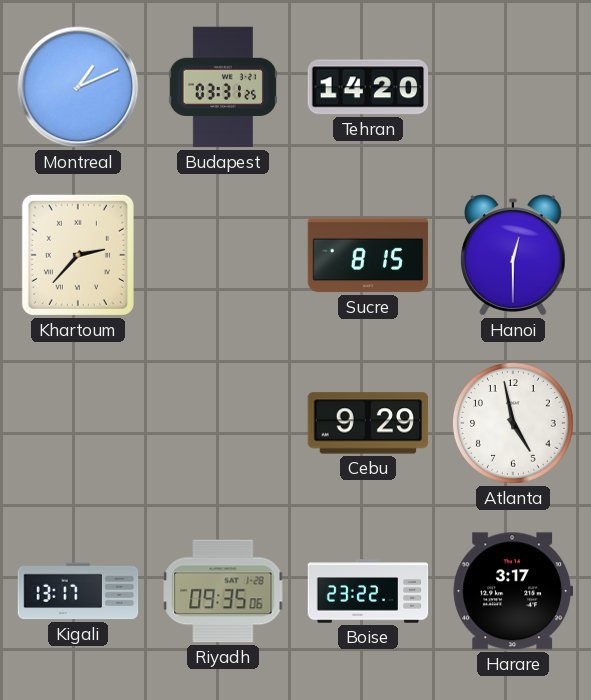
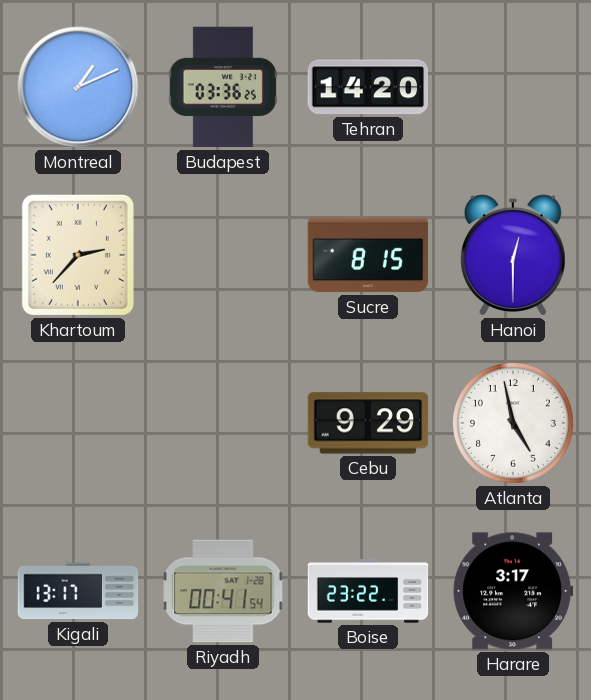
Budapest: 03:31 -> 03:36 (223, 87)
Riyadh: 09:35 -> 00:41 (223, 591)
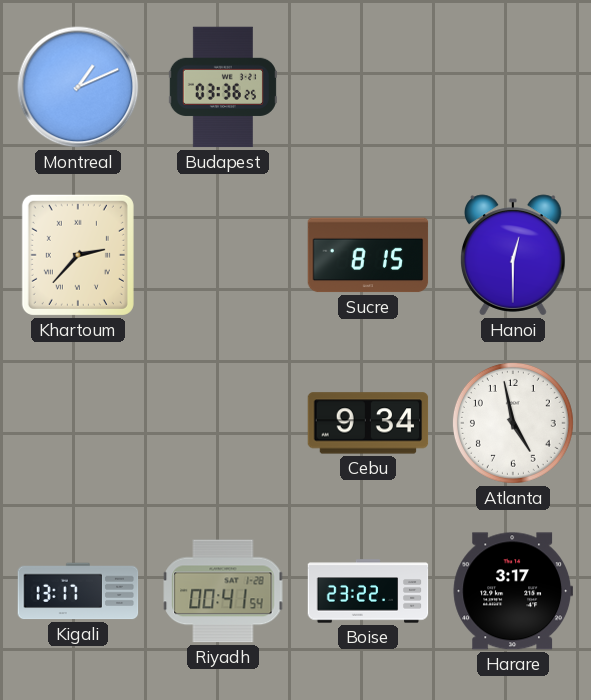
Tehran: 14:20 -> none (368, 87)
Cebu: 9:29 -> 9:34 (368, 423)
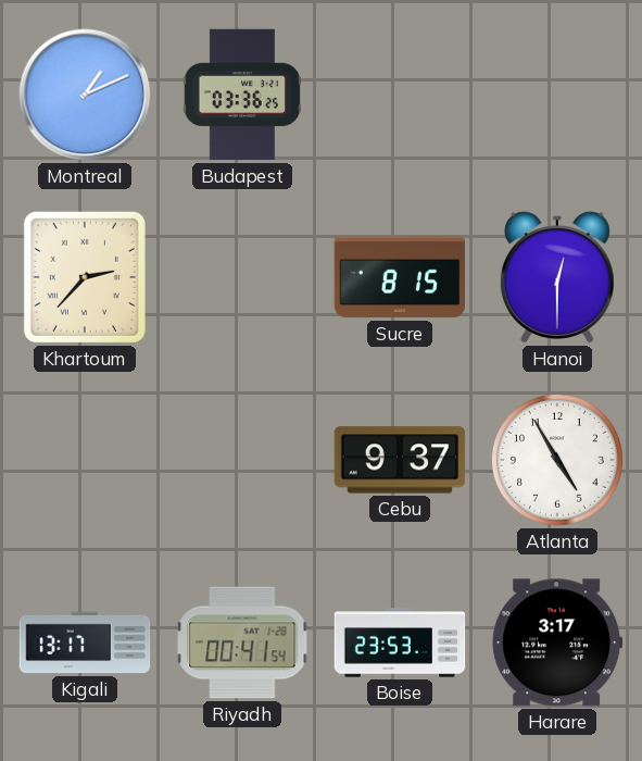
Cebu: 9:34 -> 9:37 (400, 460)
Atlanta: 4:58 -> 4:55 (557, 460)
Boise: 23:22 -> 23:53 (400, 643)
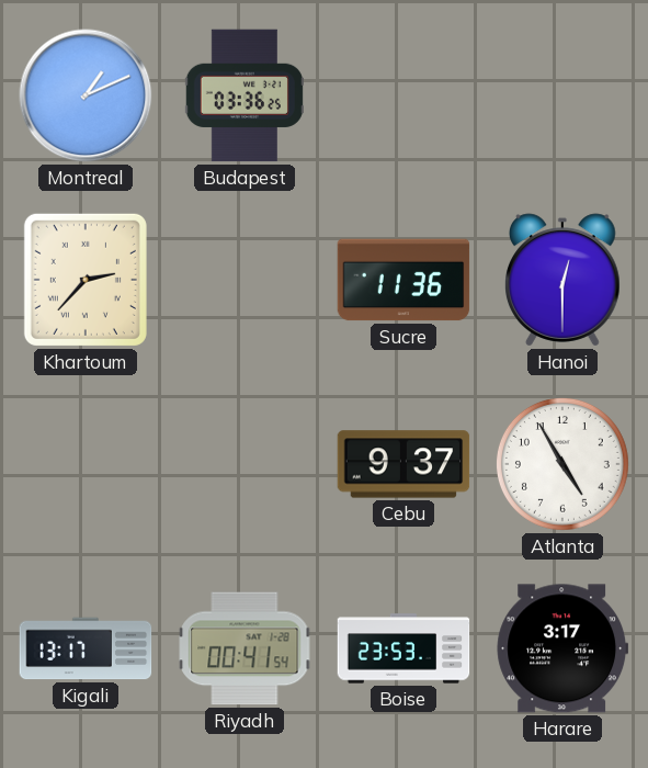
Sucre: 8:15 -> 11:36 (403, 280)
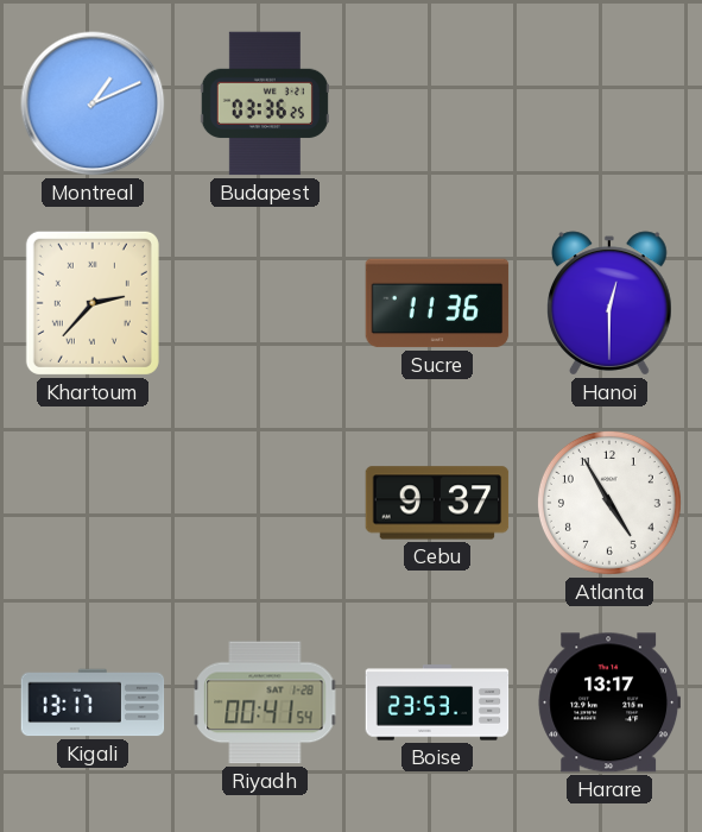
Harare: 3:17 -> 13:17 (608, 702)
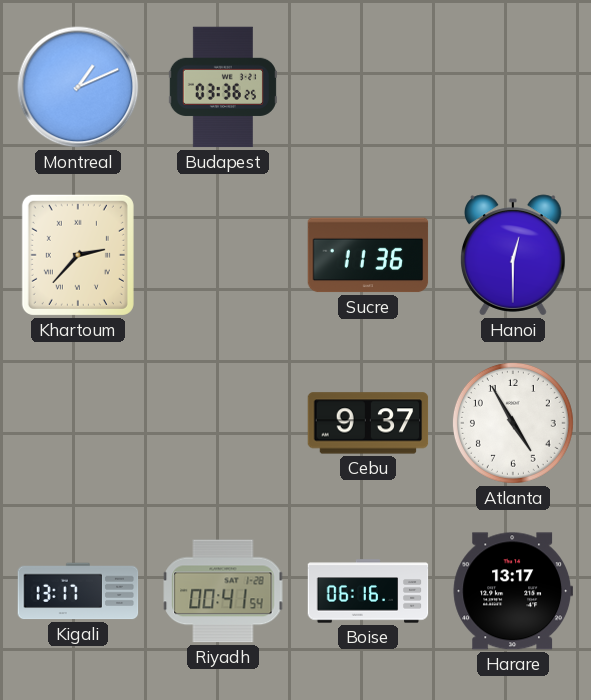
Boise: 23:53 -> 06:16 (368, 591)
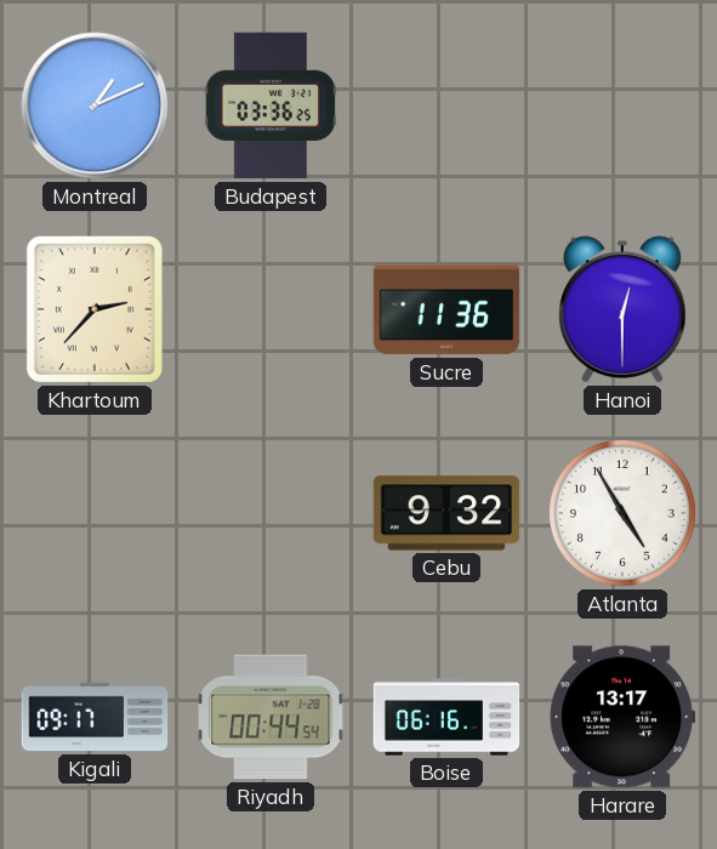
Cebu: 9:37 -> 9:32 (446, 513)
Kigali: 13:17 -> 09:17 (95, 717)
Riyadh: 00:41 -> 00:44 (271, 717)
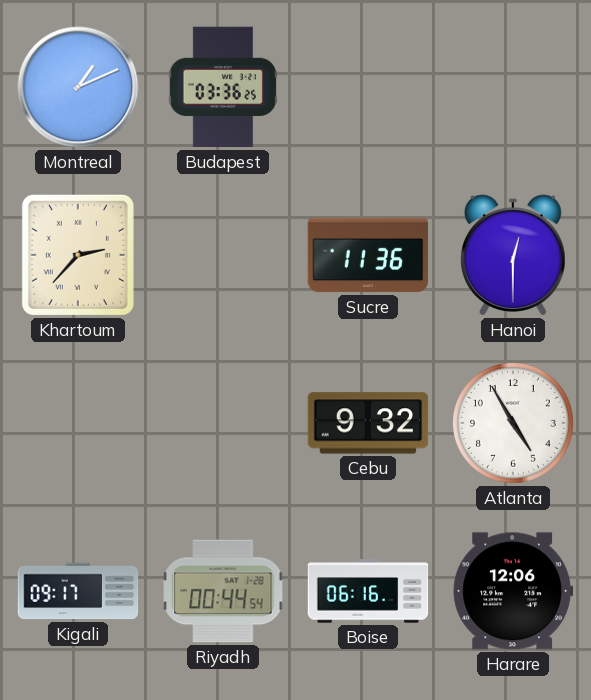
Harare: 13:17 -> 12:06 (512, 591)
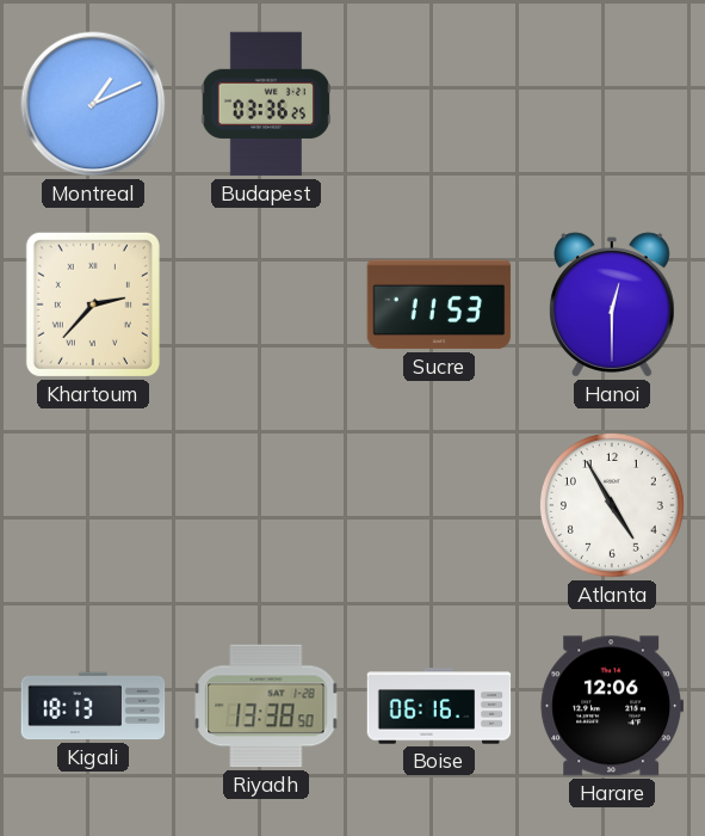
Sucre: 11:36 -> 11:53 (439, 305)
Cebu: 9:32 -> none (368, 423)
Kigali: 09:17 -> 18:13 (93, 706)
Riyadh: 00:44 -> 13:38 (266, 706)
